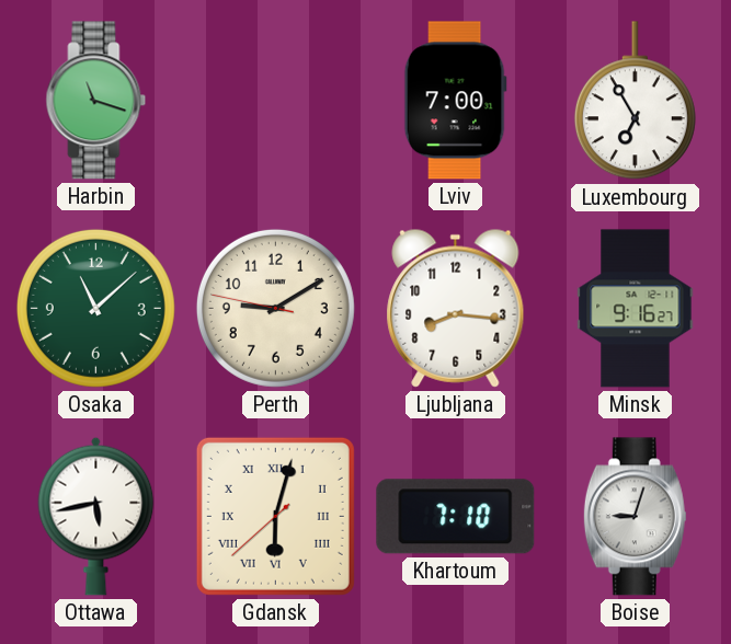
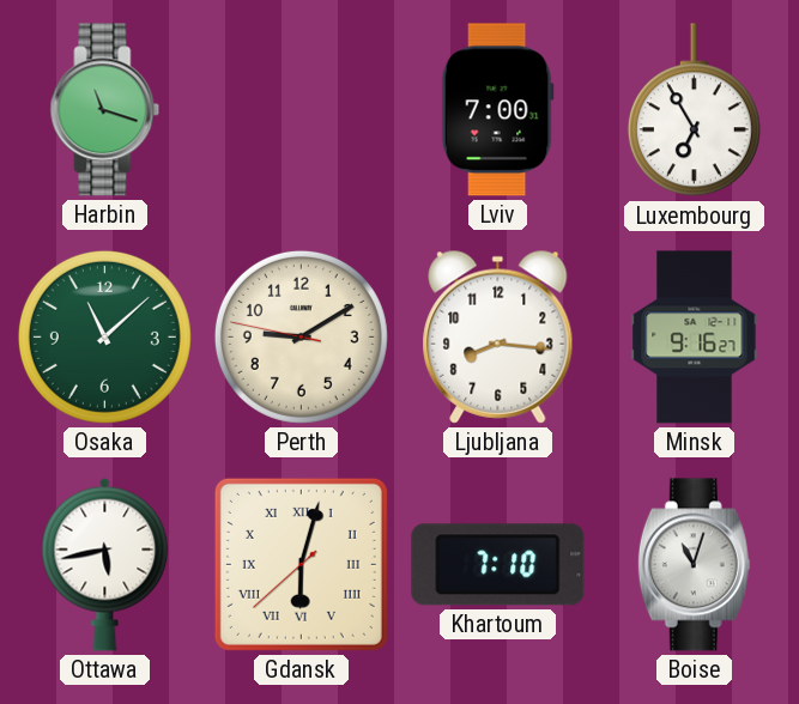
Boise: 9:03 -> 11:03 (694, 565)
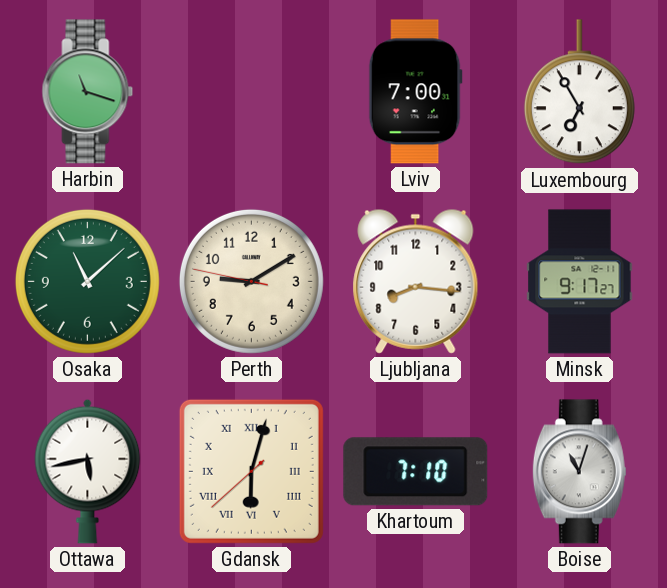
Minsk: 9:16 -> 9:17 (580, 282)
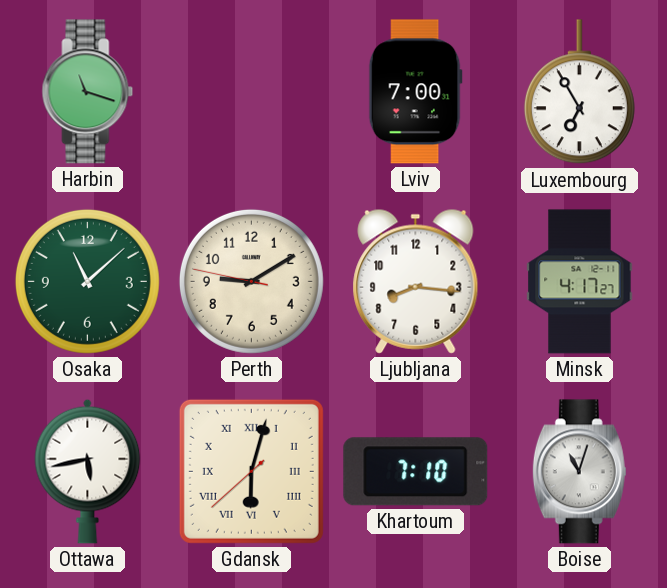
Minsk: 9:17 -> 4:17 (580, 282)
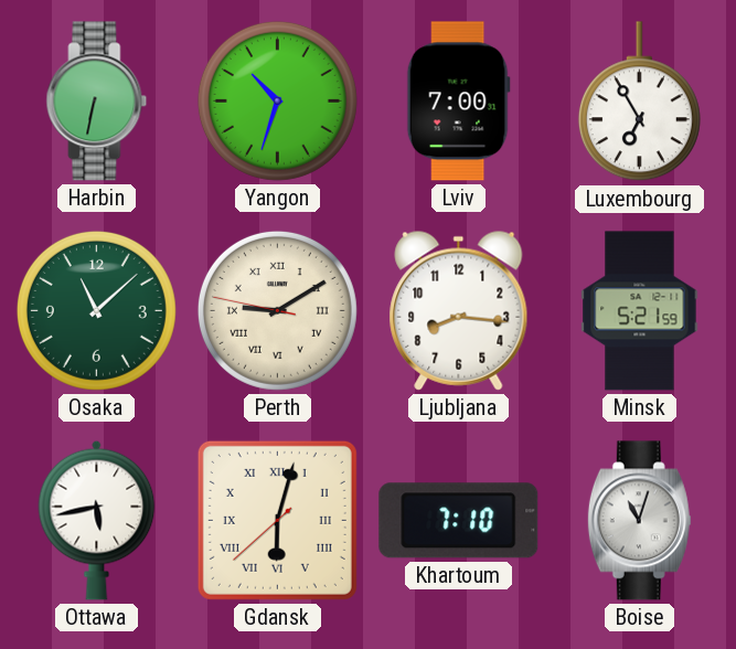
Harbin: 11:18 -> 6:32 (97, 102)
Yangon: none -> 10:33 (277, 100)
Perth numerals: Arabic -> Roman (277, 310)
Minsk: 4:17 -> 5:21 (640, 311)
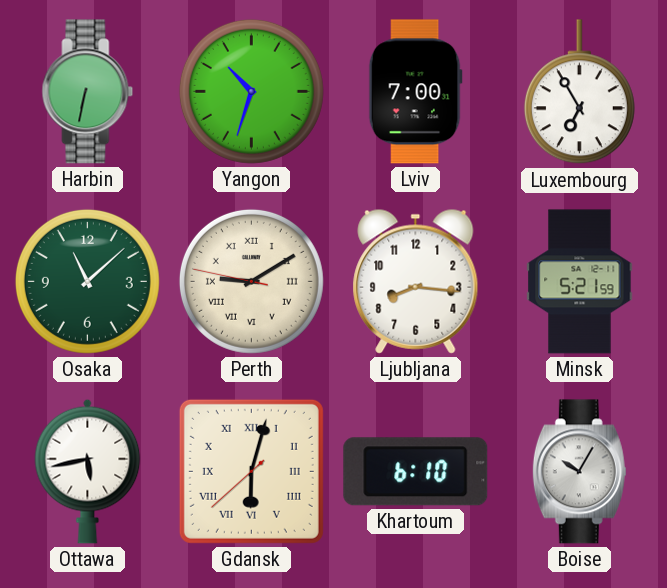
Khartoum: 7:10 -> 6:10 (416, 472)
Boise: 11:03 -> 10:05 (579, 472)
